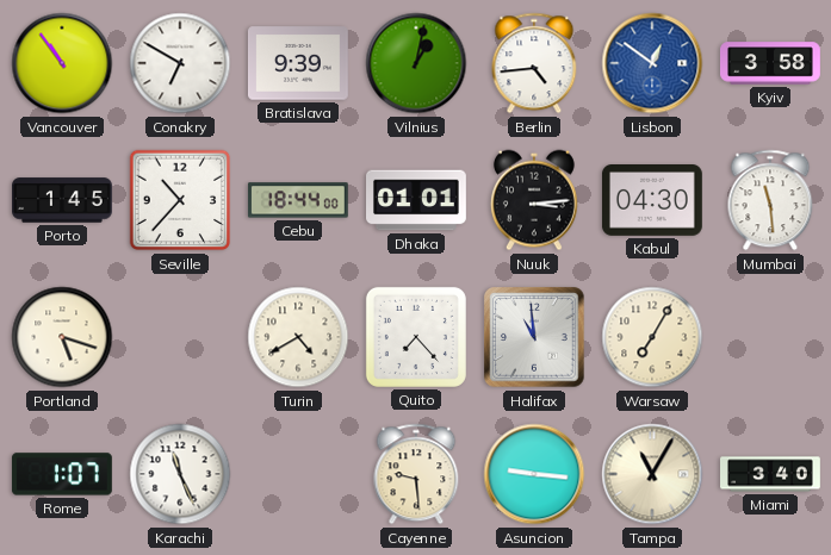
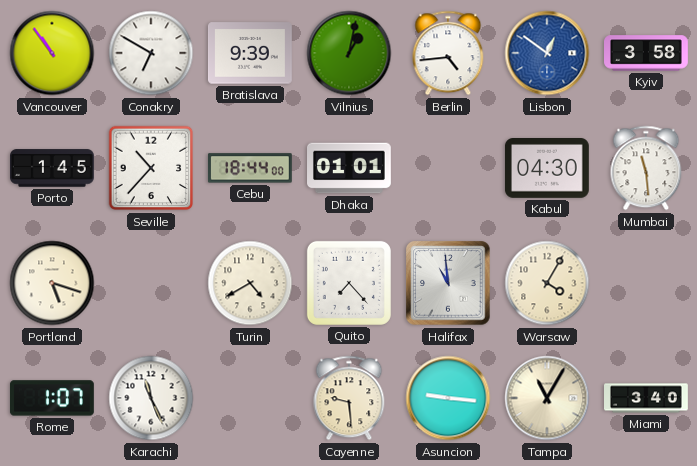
Nuuk: 3:14 -> none (534, 200)
Warsaw: 7:05 -> 4:05 (547, 283)
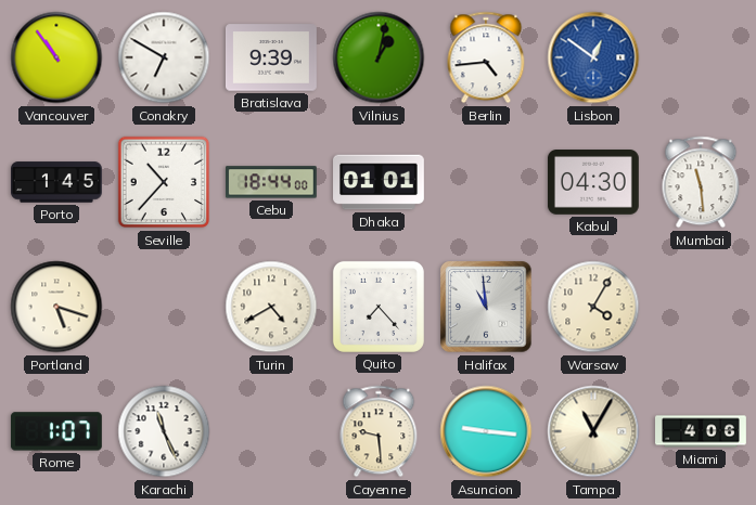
Kyiv: 3:58 -> none (647, 53)
Miami: 3:40 -> 4:06 (702, 431)
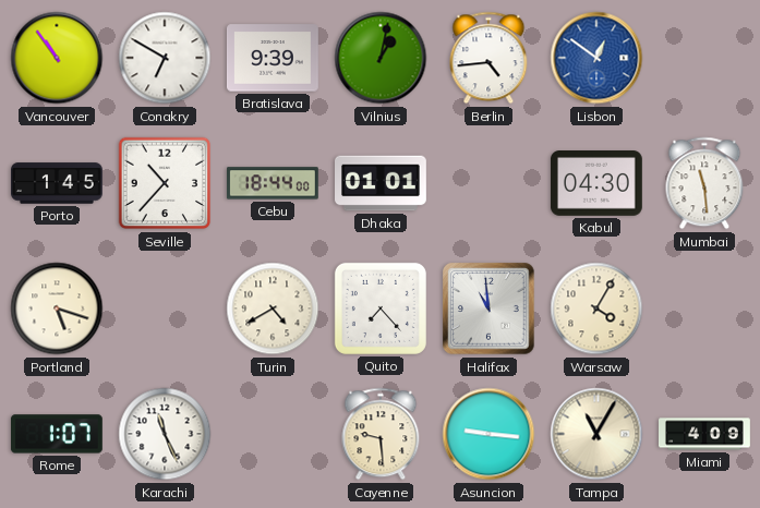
Miami: 4:06 -> 4:09 (705, 434)
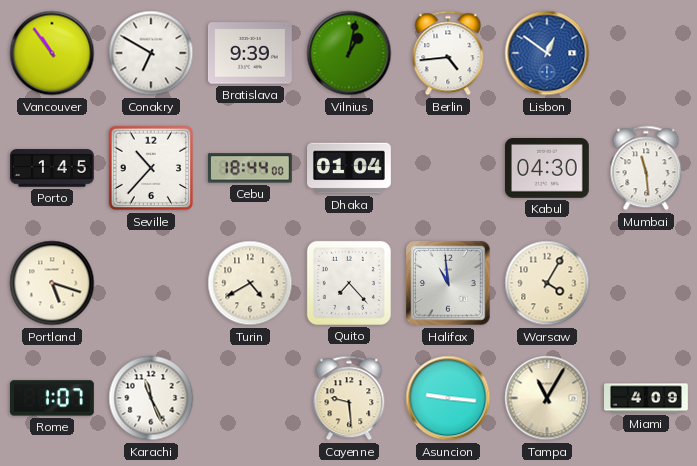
Dhaka: 01:01 -> 01:04 (350, 168)
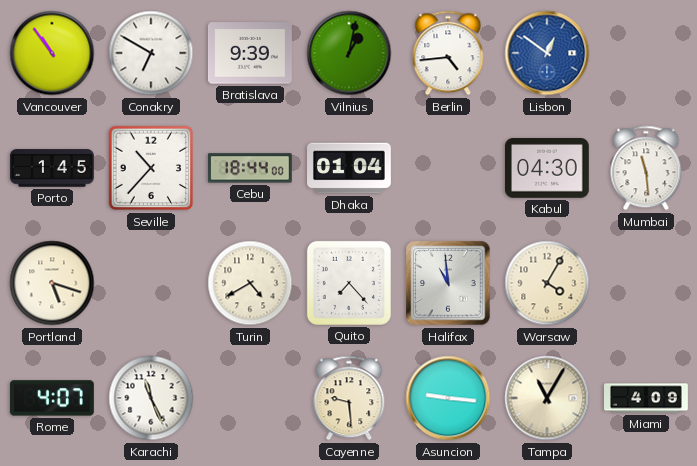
Rome: 1:07 -> 4:07 (52, 398)
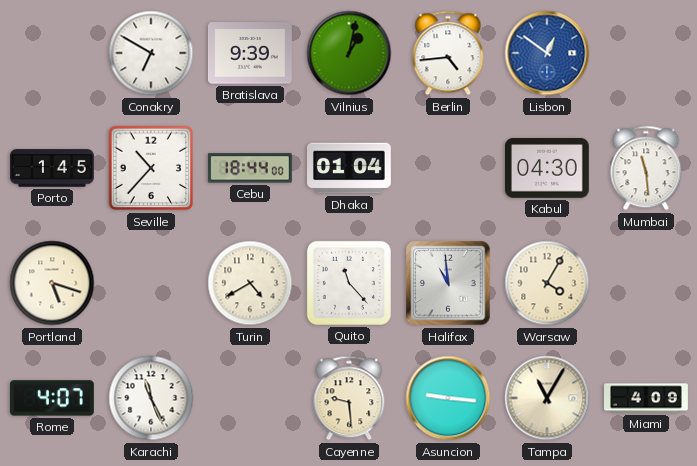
Vancouver: 10:54 -> none (52, 53)
Quito: 7:23 -> 11:23 (349, 283)
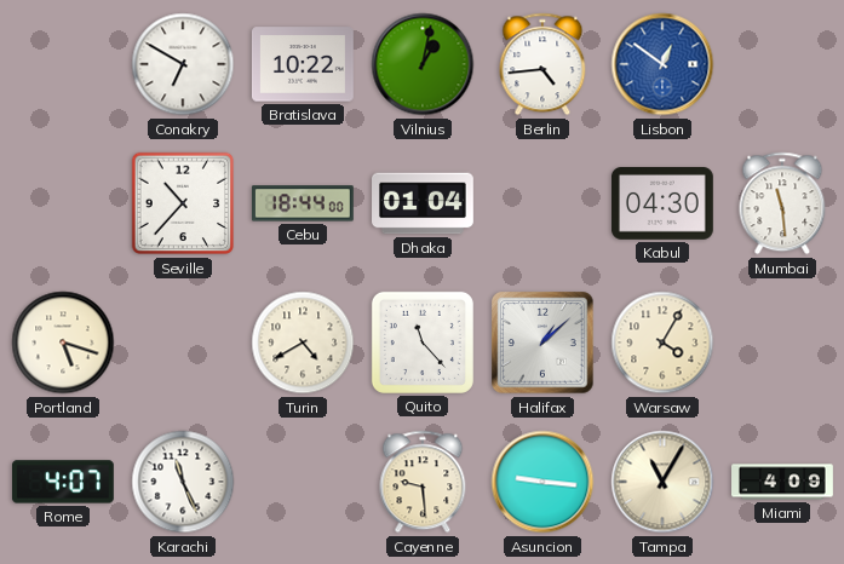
Bratislava: 9:39 -> 10:22 (303, 64)
Porto: 1:45 -> none (53, 168)
Halifax: 10:59 -> 1:08 (542, 343)
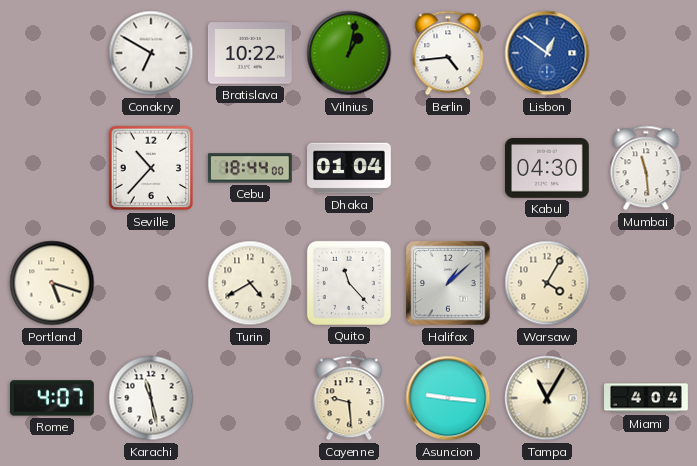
Karachi: 11:26 -> 11:28 (151, 398)
Miami: 4:09 -> 4:04 (647, 398)
